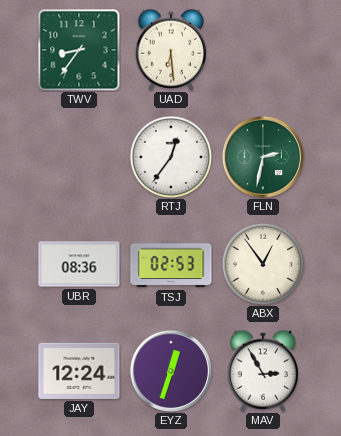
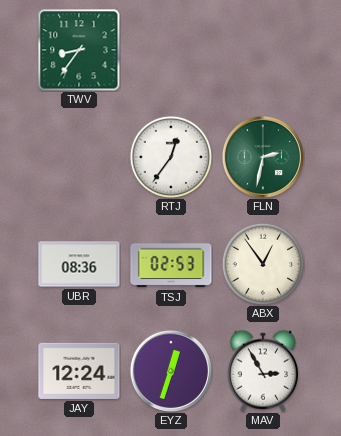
UAD: 6:29 -> none (170, 50)
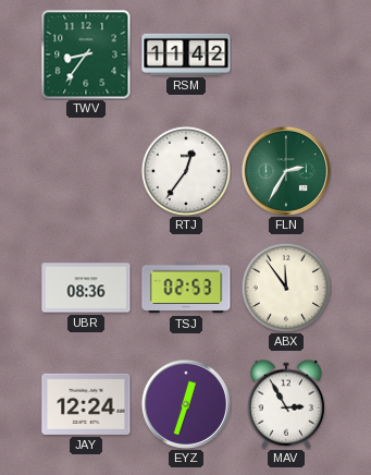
RSM: none -> 11:42 (186, 54)
FLN: 2:32 -> 2:35 (286, 171)
ABX: 12:54 -> 11:54 (286, 288)
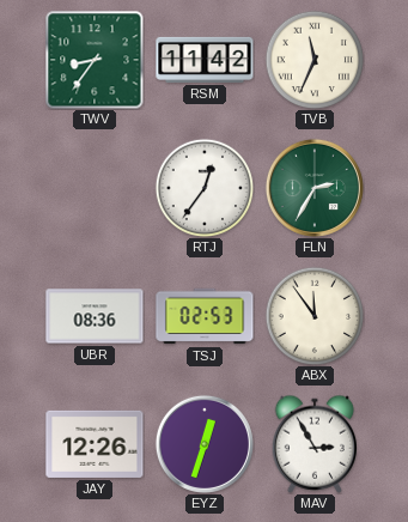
TVB: none -> 11:34 (315, 60)
JAY: 12:24 -> 12:26 (95, 444)
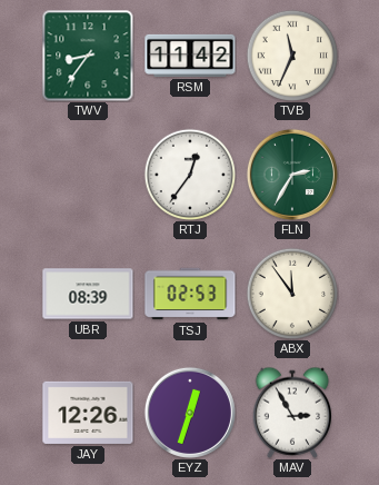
UBR: 08:36 -> 08:39 (88, 294)
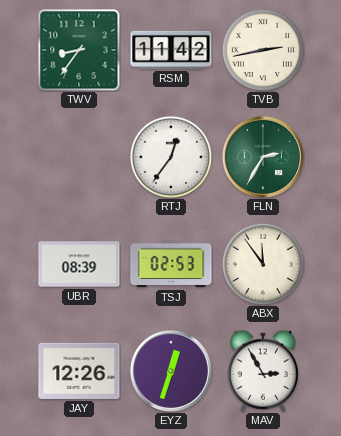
TVB: 11:34 -> 2:43 (263, 50)
